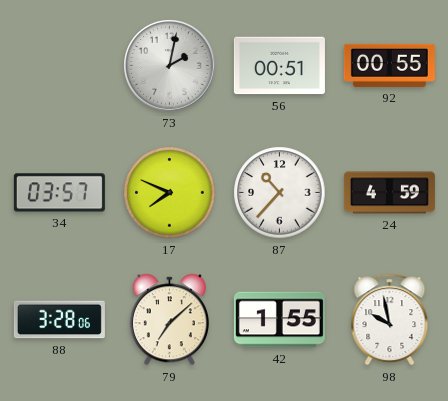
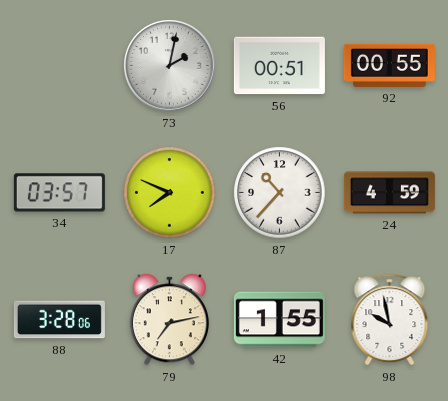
79: 7:08 -> 7:13 (169, 320)
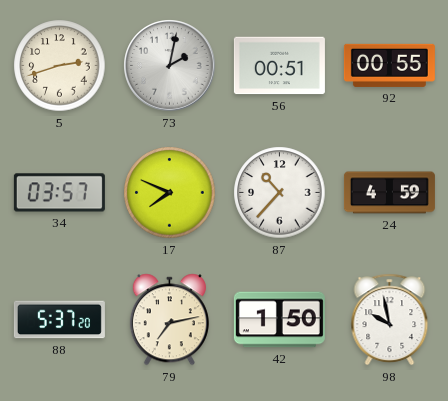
5: none -> 2:42 (60, 66)
88: 3:28 -> 5:37 (59, 320)
42: 1:55 -> 1:50 (279, 320)
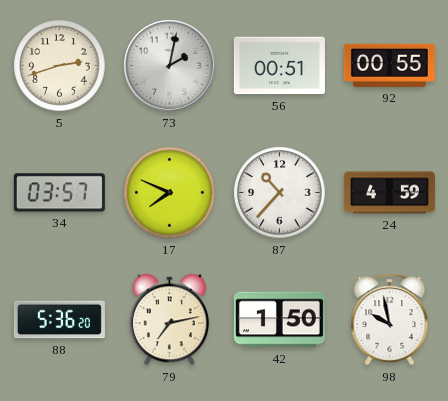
88: 5:37 -> 5:36 (59, 320)
